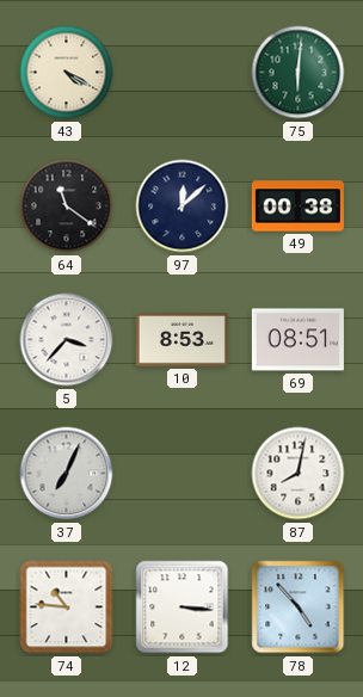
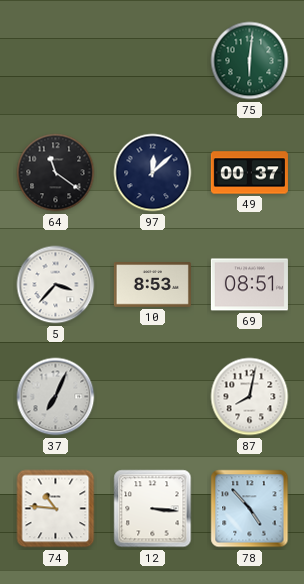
43: 4:20 -> none (67, 73)
49: 00:38 -> 00:37 (249, 173)
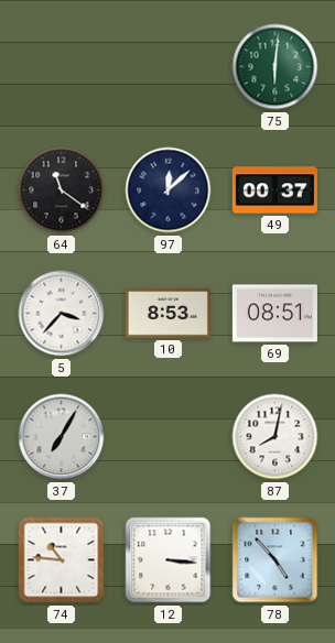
37: 7:04 -> 7:05 (62, 437)
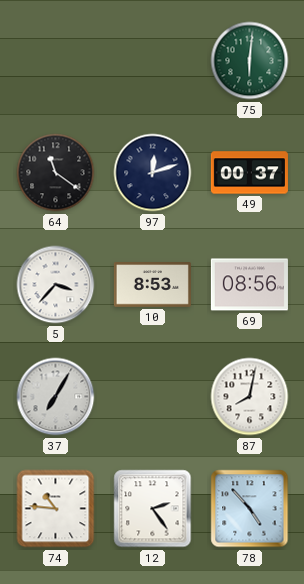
97: 12:08 -> 12:12 (153, 173)
69: 08:51 -> 08:56 (249, 285)
12: 3:16 -> 2:24 (153, 509)
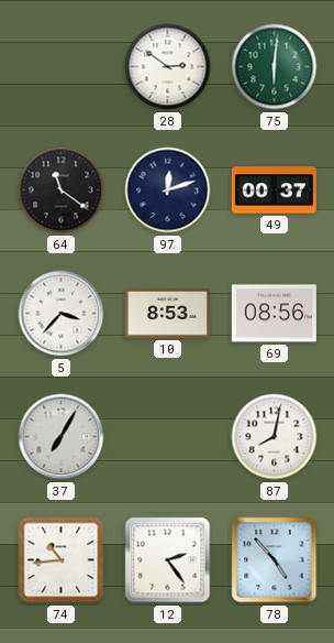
28: none -> 2:51 (168, 67)
74: 10:46 -> 10:44 (62, 560)
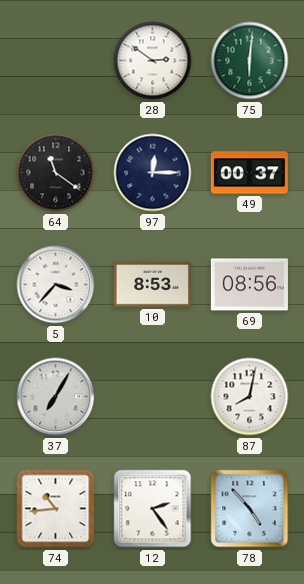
97: 12:12 -> 12:15 (153, 173)
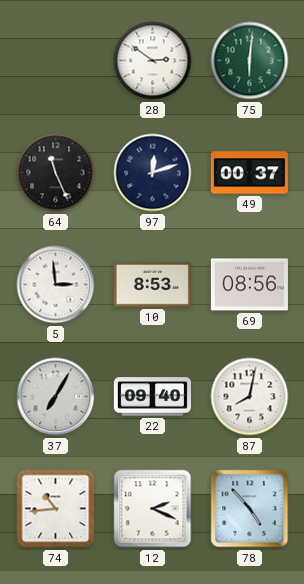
64: 11:21 -> 11:26 (56, 173)
97: 12:15 -> 12:12 (153, 173)
5: 3:37 -> 2:59 (56, 285)
22: none -> 09:40 (152, 397)
12: 2:24 -> 2:19 (153, 509)
